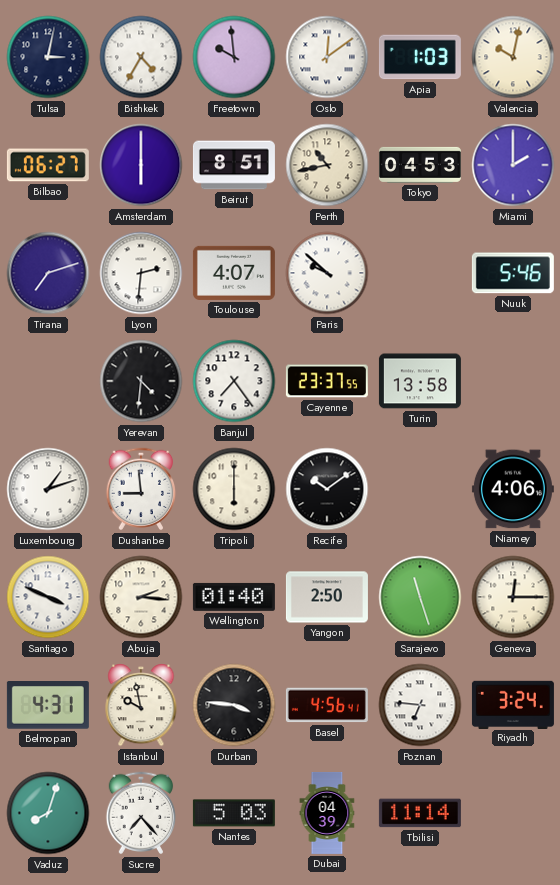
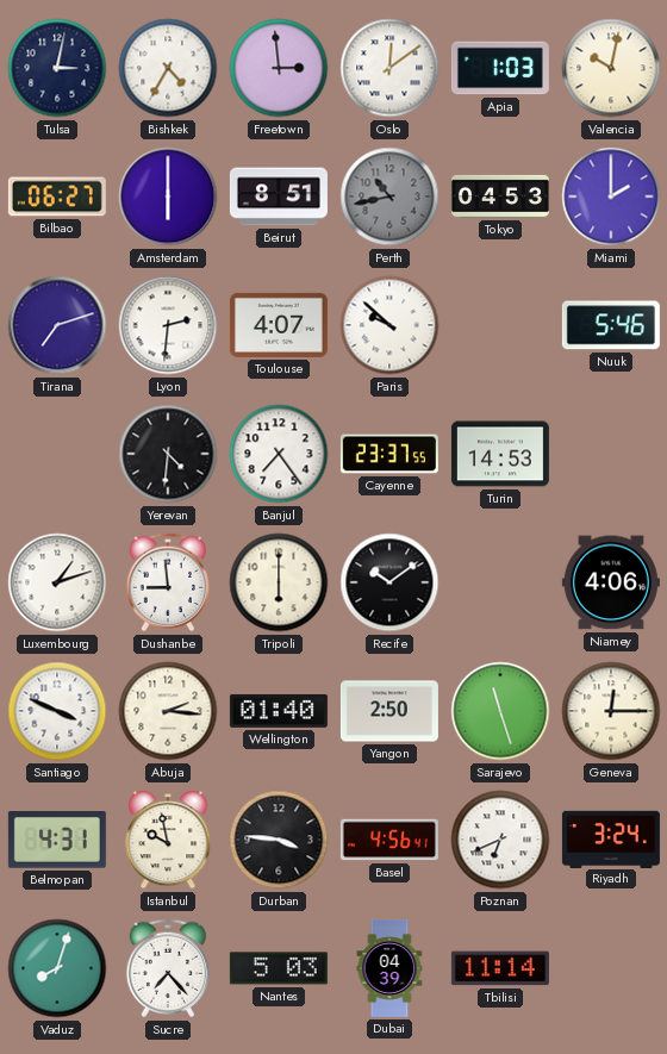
Freetown: 9:59 -> 2:59 (279, 68)
Perth dial: cream -> grey (389, 197)
Turin: 13:58 -> 14:53 (500, 454)
Poznan: 6:46 -> 6:41 (500, 840)
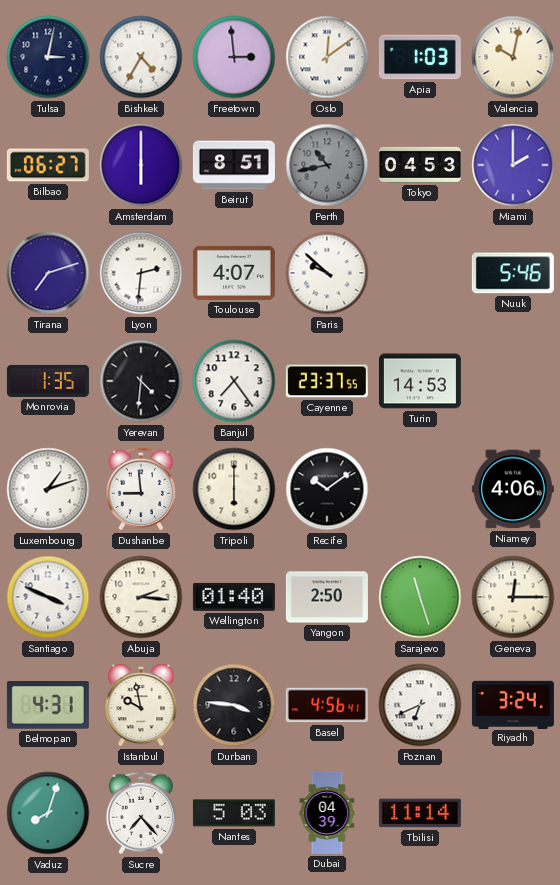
Monrovia: none -> 1:35 (48, 381)
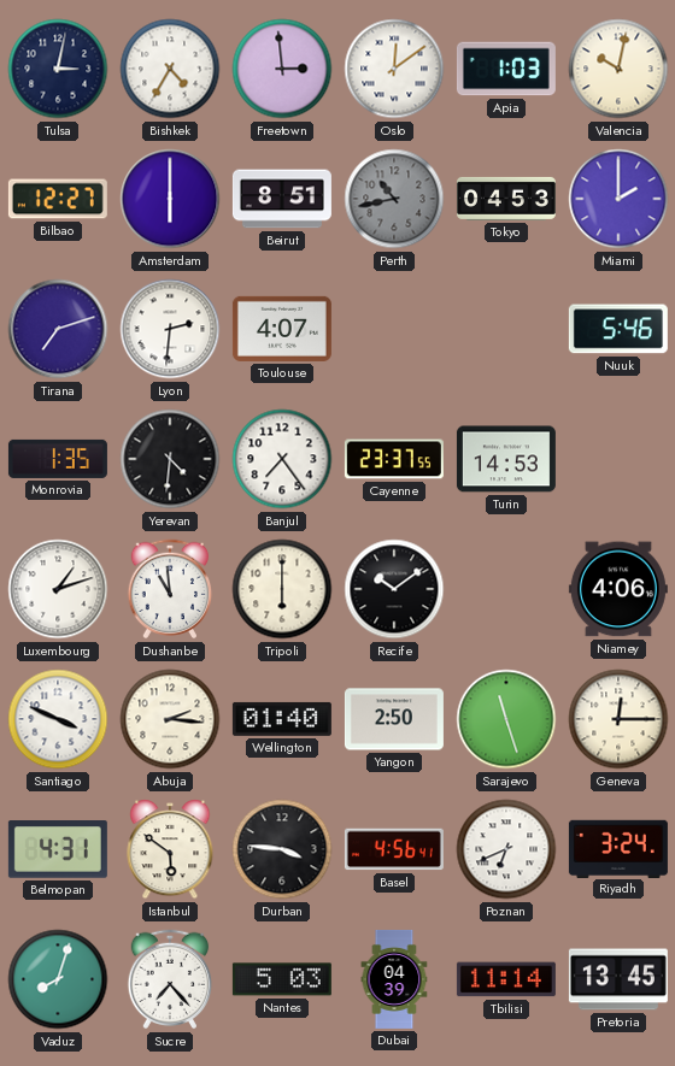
Bilbao: 06:27 -> 12:27 (58, 199)
Paris: 9:52 -> none (327, 273)
Dushanbe: 8:59 -> 10:59 (170, 589)
Istanbul: 9:58 -> 5:51 (170, 849)
Pretoria: none -> 13:45 (618, 979)
